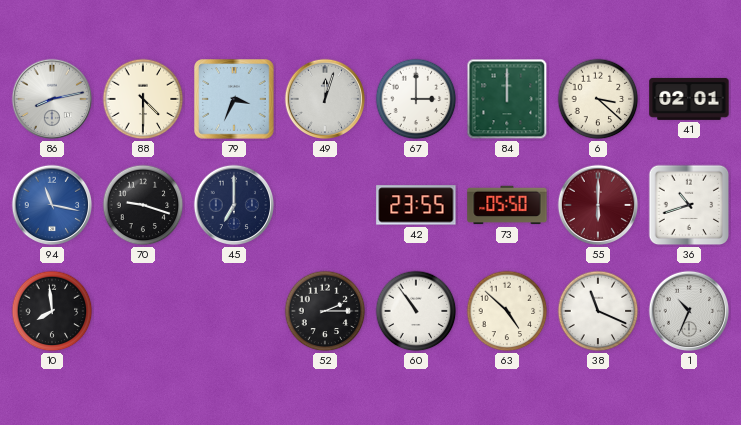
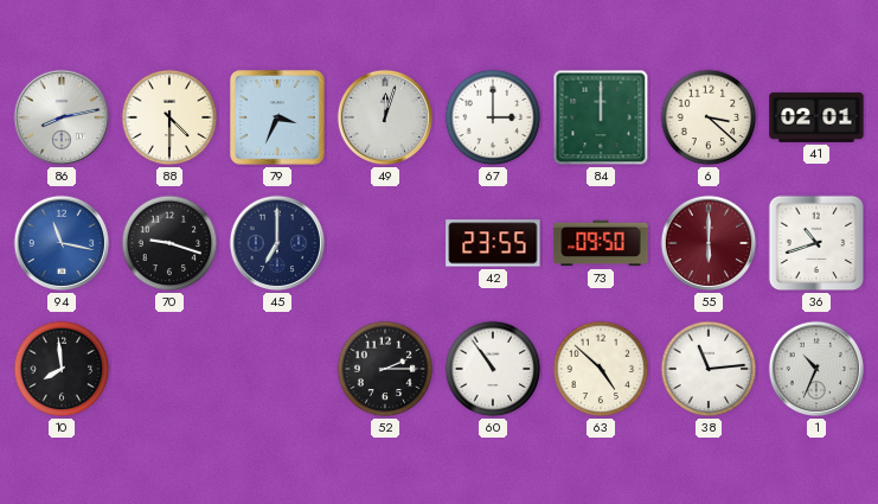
73: 05:50 -> 09:50 (601, 243)
38: 11:19 -> 11:14 (709, 369)
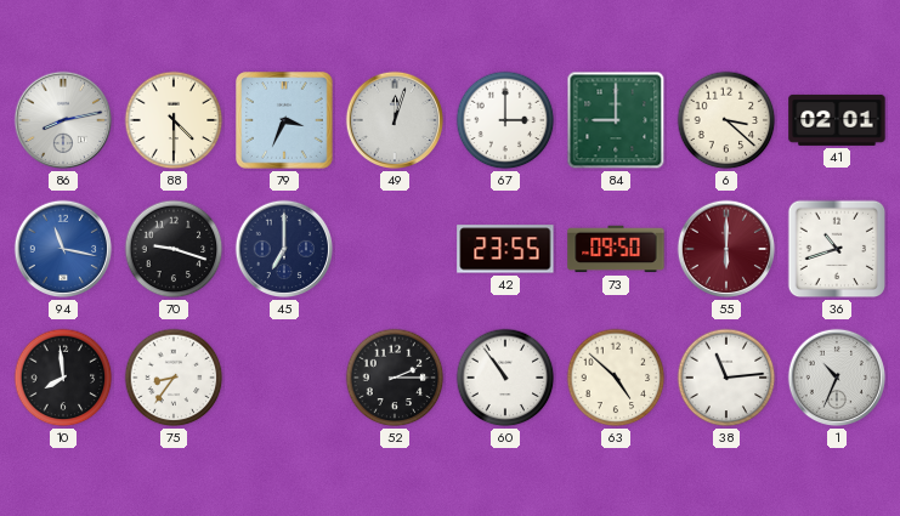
84: 12:00 -> 9:00 (616, 120)
75: none -> 8:36 (174, 378)
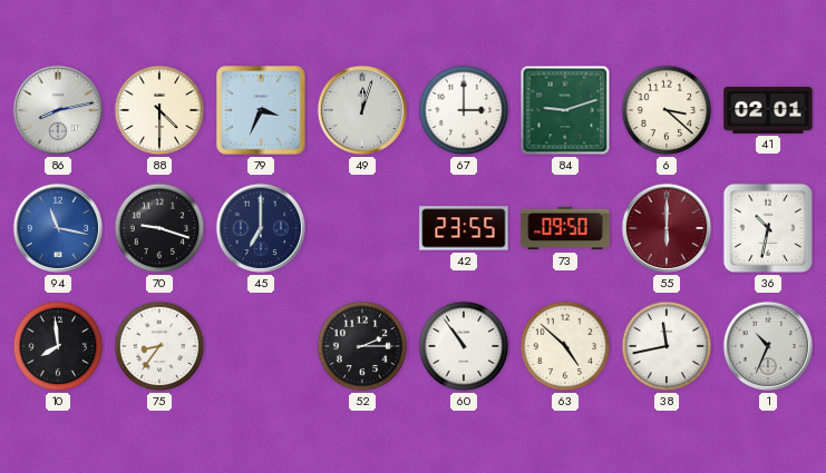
84: 9:00 -> 9:12 (565, 110)
36: 10:42 -> 10:32 (768, 228)
38: 11:14 -> 11:43 (667, 346)
